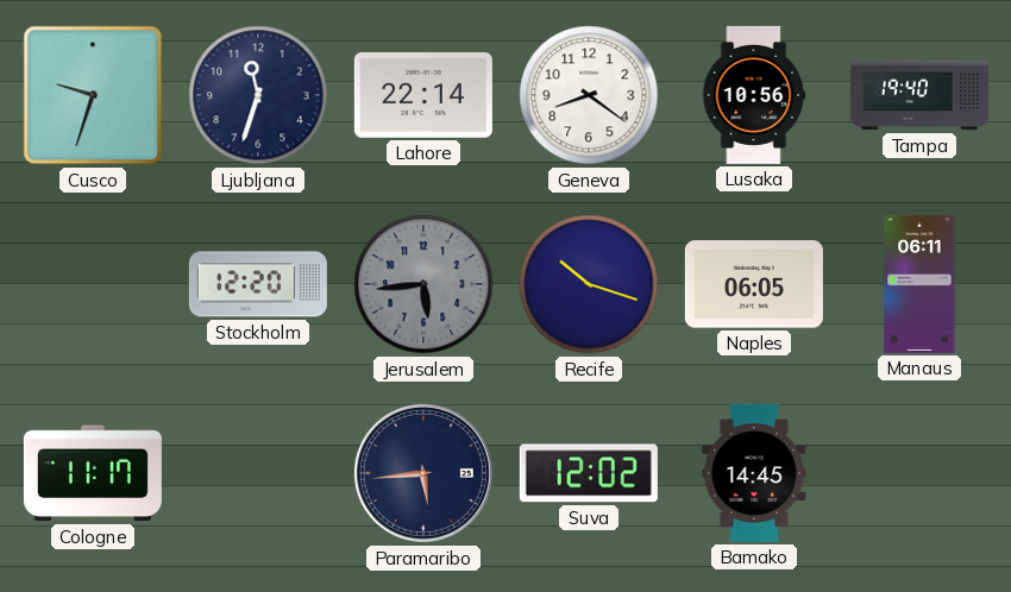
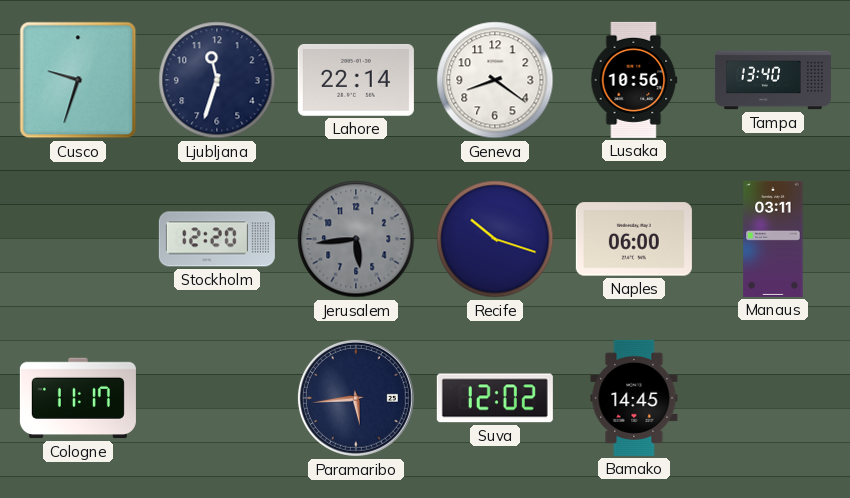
Tampa: 19:40 -> 13:40 (773, 80)
Naples: 06:05 -> 06:00 (634, 239)
Manaus: 06:11 -> 03:11 (773, 239)
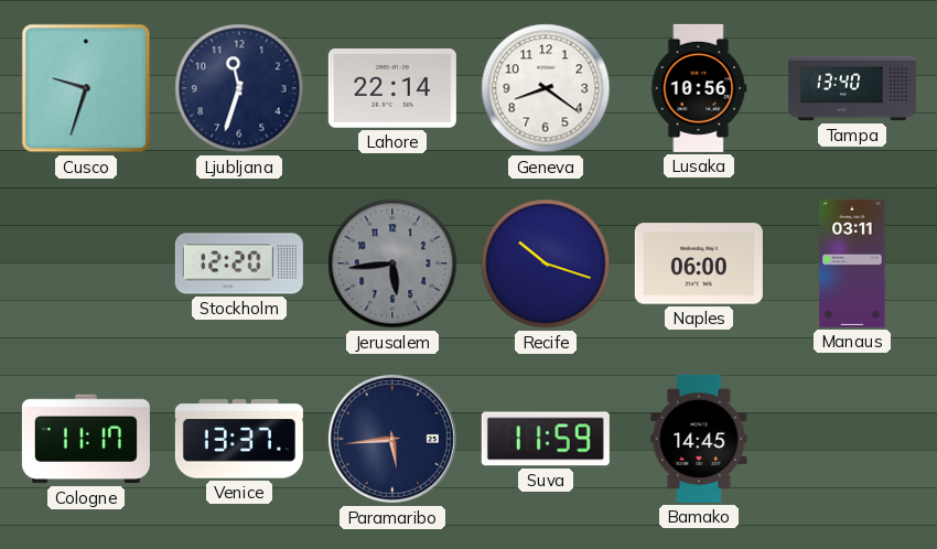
Venice: none -> 13:37 (239, 439)
Suva: 12:02 -> 11:59 (546, 439)
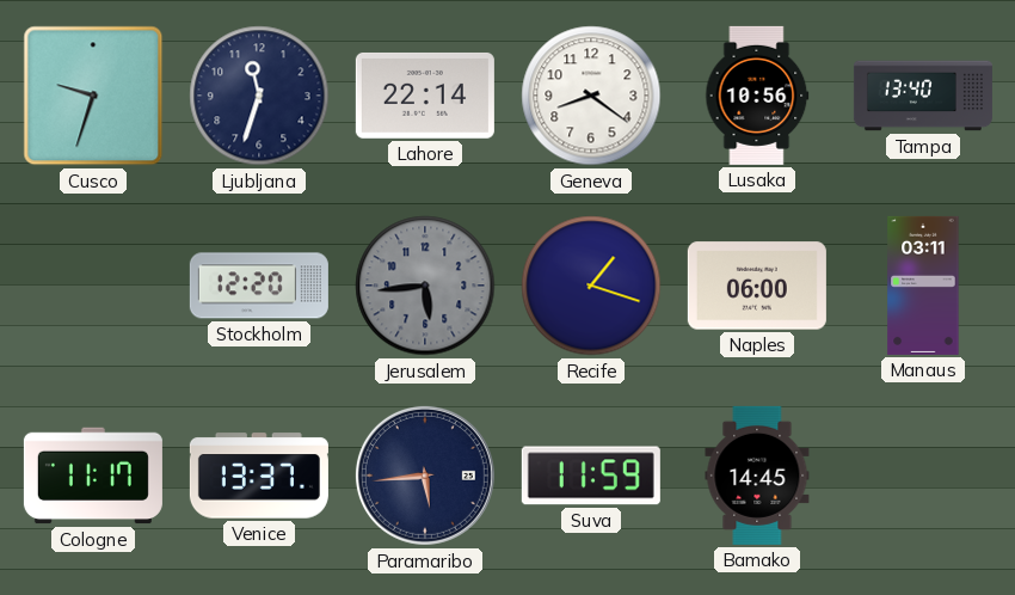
Recife: 10:18 -> 1:18 (591, 286)
